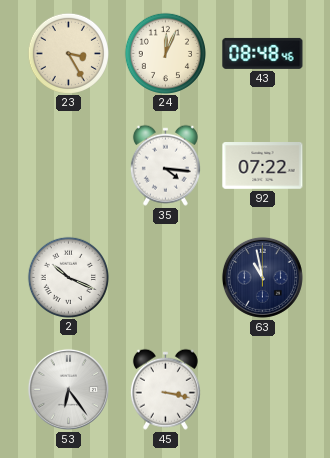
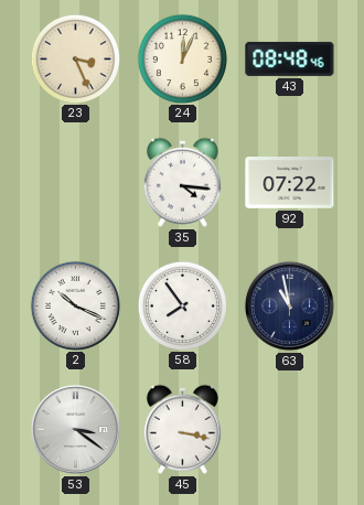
23: 3:25 -> 3:26 (75, 58)
58: none -> 7:54 (182, 305)
53: 6:24 -> 3:21 (75, 429)
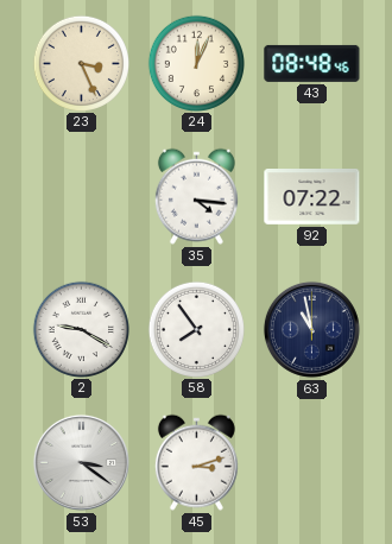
2: 10:19 -> 9:20 (81, 329)
45: 3:17 -> 3:12 (196, 462)
